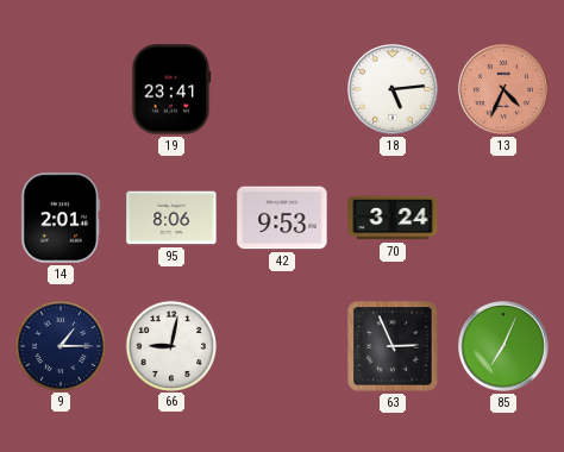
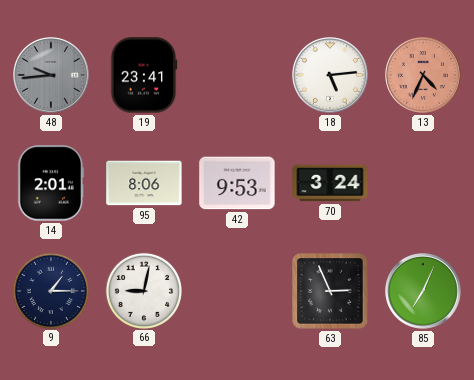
48: none -> 9:44 (52, 76)
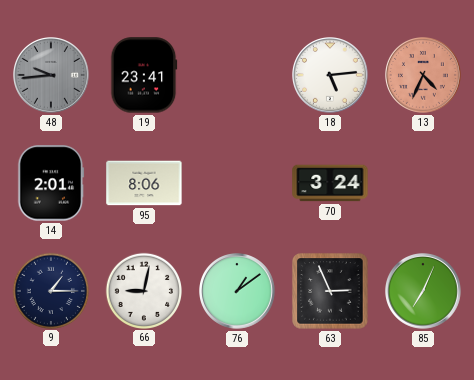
42: 9:53 -> none (237, 183)
76: none -> 1:09 (238, 292)
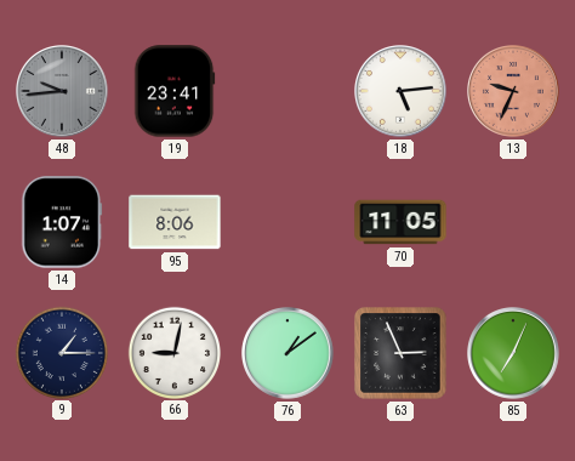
13: 4:34 -> 9:34 (514, 92)
14: 2:01 -> 1:07 (62, 222)
70: 3:24 -> 11:05 (400, 222)
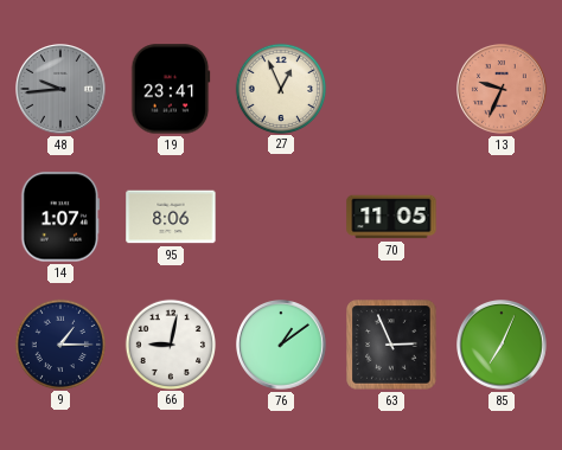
27: none -> 12:56 (280, 88)
18: 5:14 -> none (402, 92)
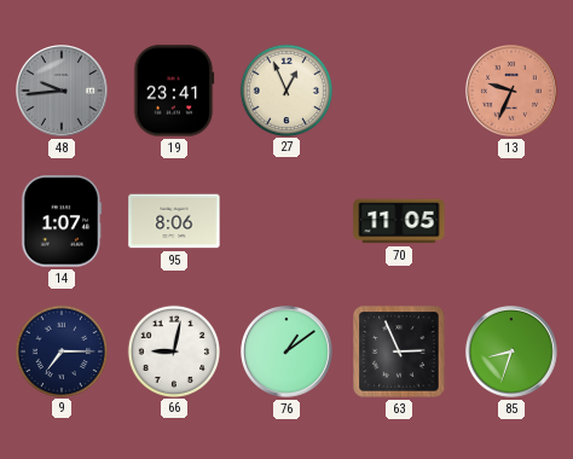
9: 1:15 -> 7:15 (60, 350)
85: 7:04 -> 8:33 (513, 353)
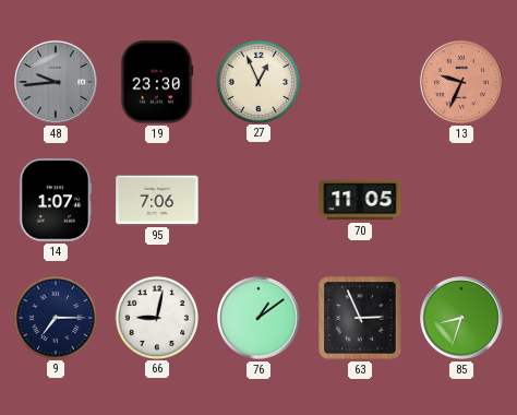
19: 23:41 -> 23:30 (157, 82)
95: 8:06 -> 7:06 (157, 200)
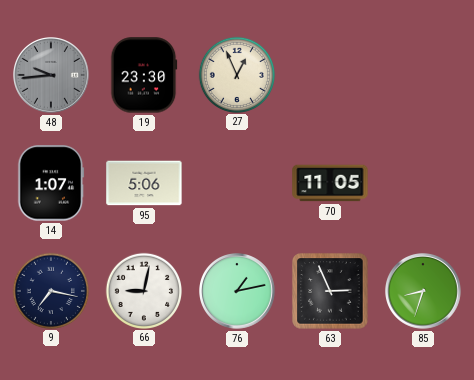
13: 9:34 -> none (462, 83)
95: 7:06 -> 5:06 (144, 183)
9: 7:15 -> 7:17 (50, 290)
76: 1:09 -> 1:13 (238, 292)
